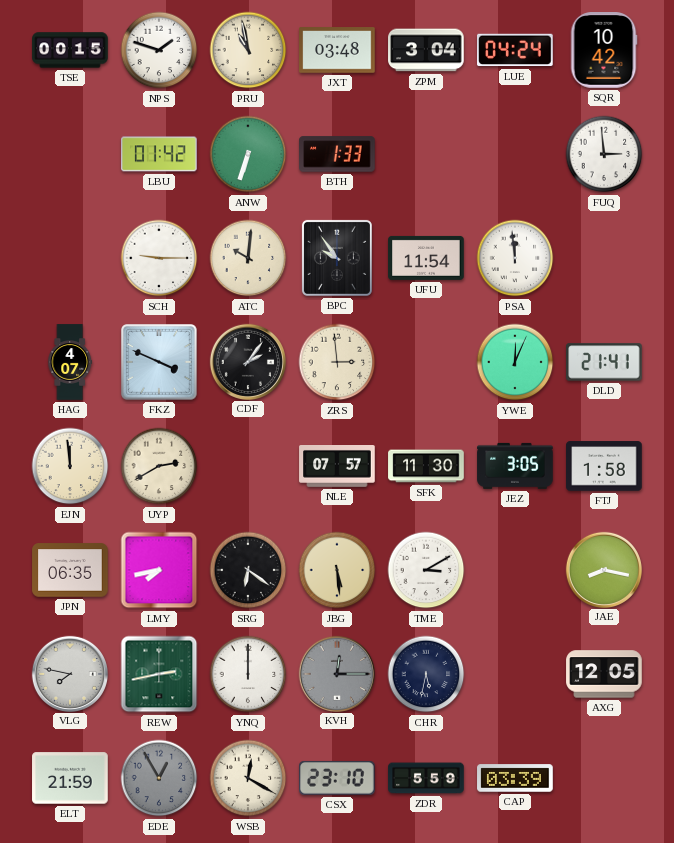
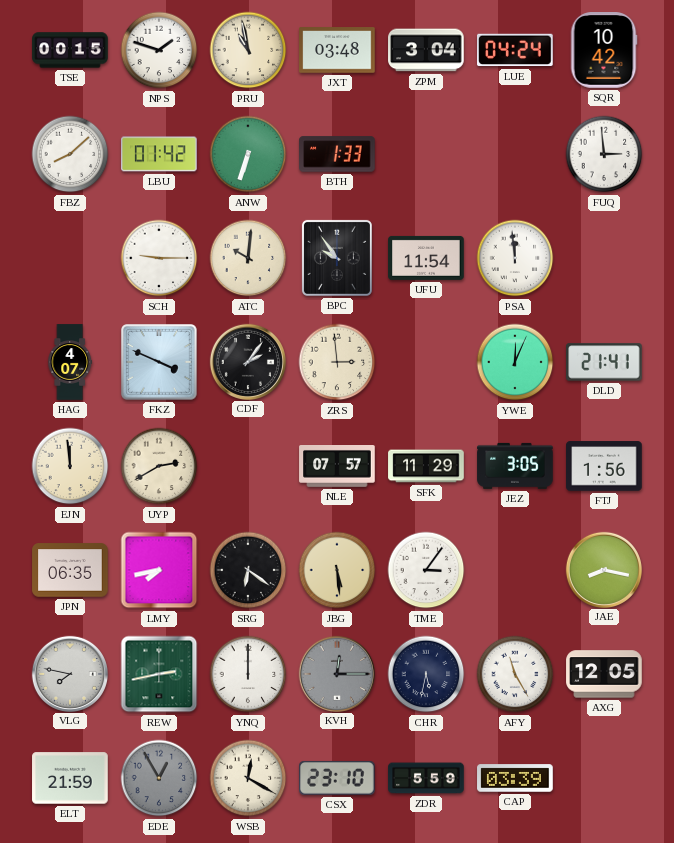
FBZ: none -> 8:08 (70, 154)
SFK: 11:30 -> 11:29 (426, 466)
FTJ: 1:58 -> 1:56 (604, 466)
TME: 3:10 -> 3:06 (426, 570)
AFY: none -> 11:25 (515, 674)
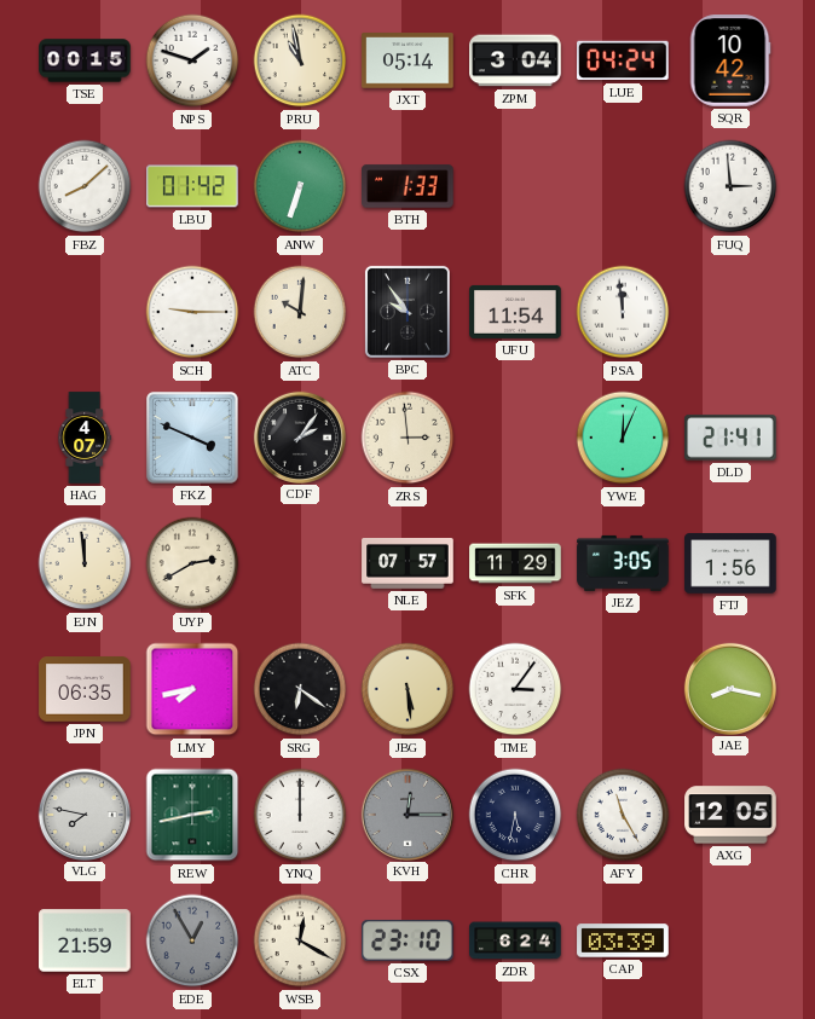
JXT: 03:48 -> 05:14 (407, 60)
ZDR: 5:59 -> 6:24 (515, 940)
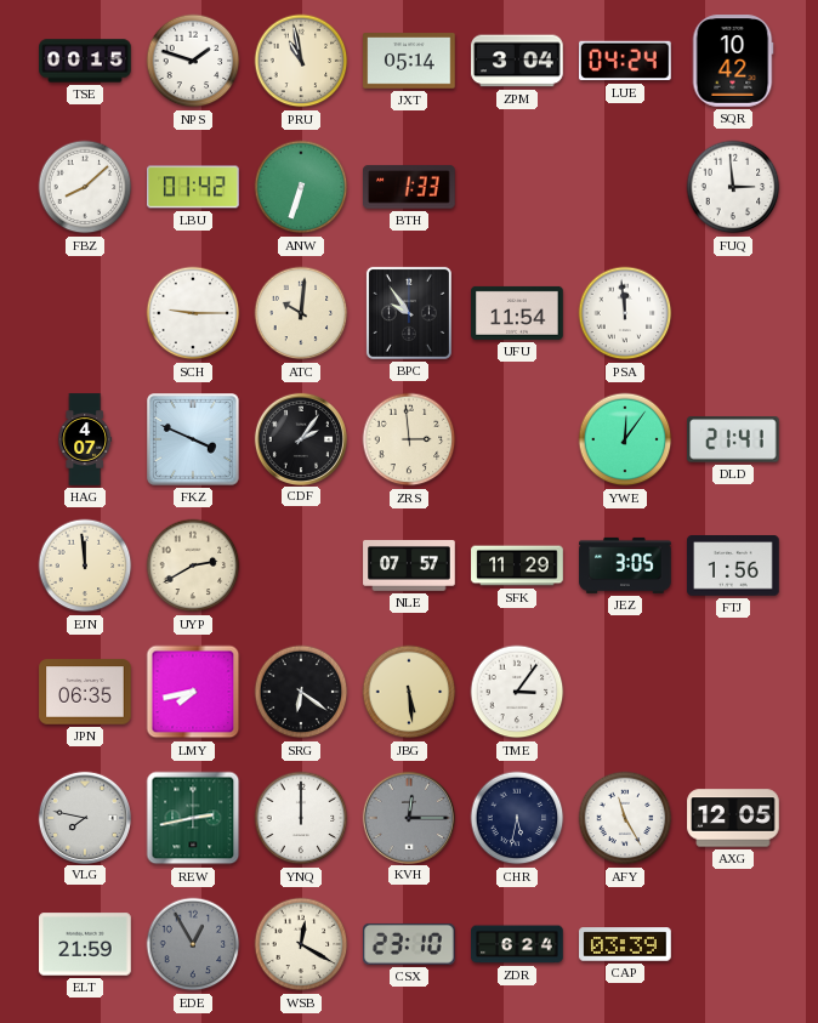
YWE: 12:04 -> 12:06 (625, 439)
JAE: 8:17 -> none (729, 688)
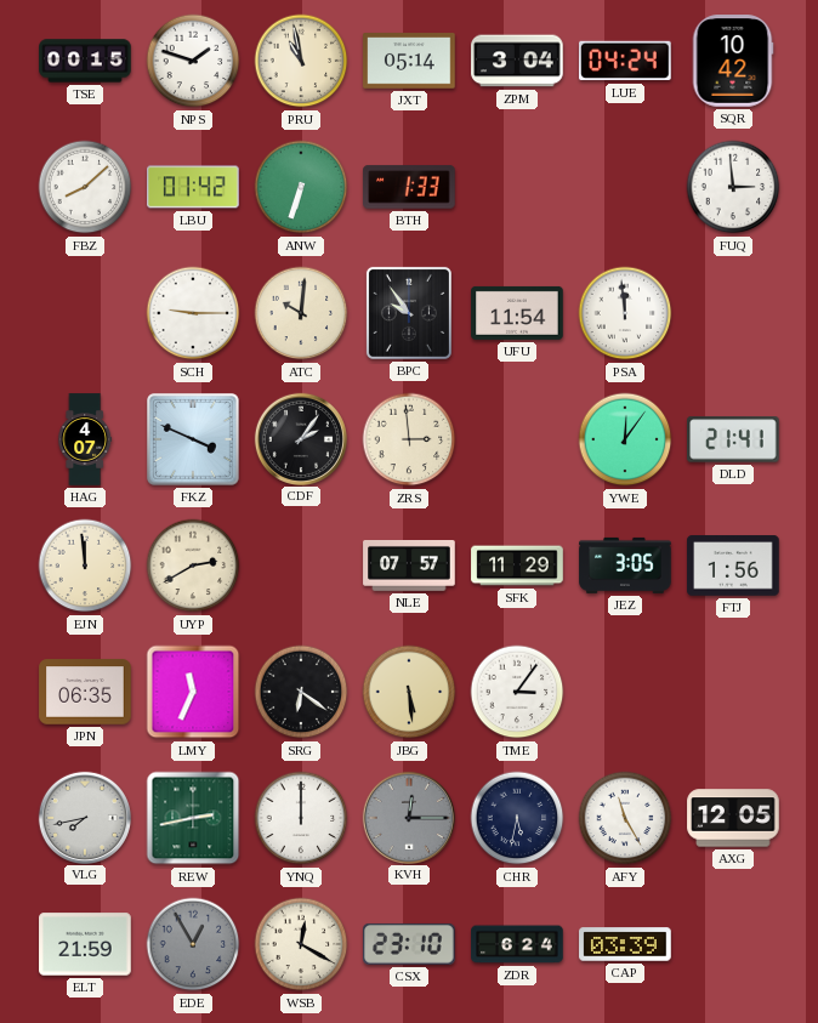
LMY: 7:43 -> 11:34 (193, 692)
VLG: 7:47 -> 7:43 (84, 817)
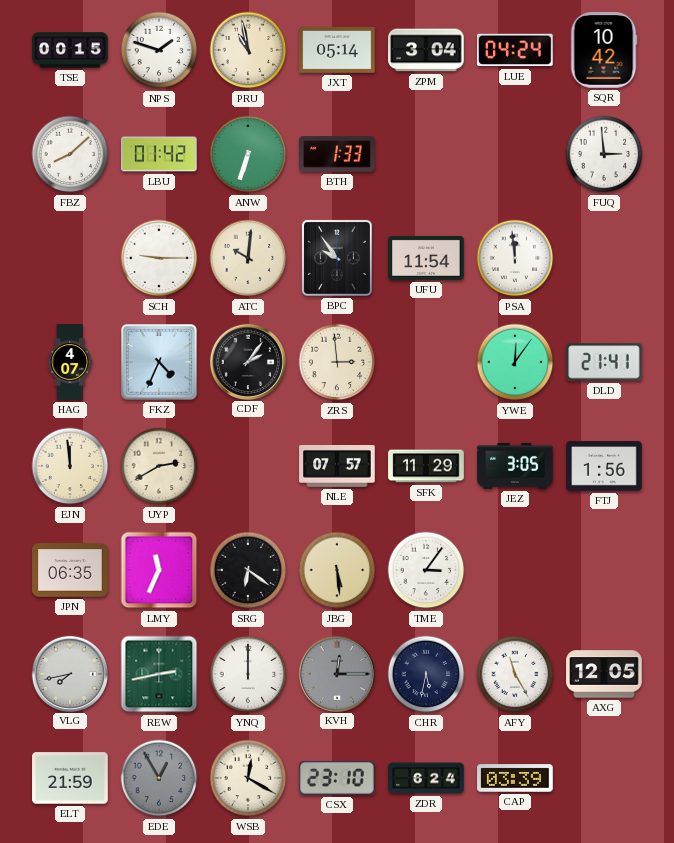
FKZ: 3:49 -> 4:34 (159, 362)
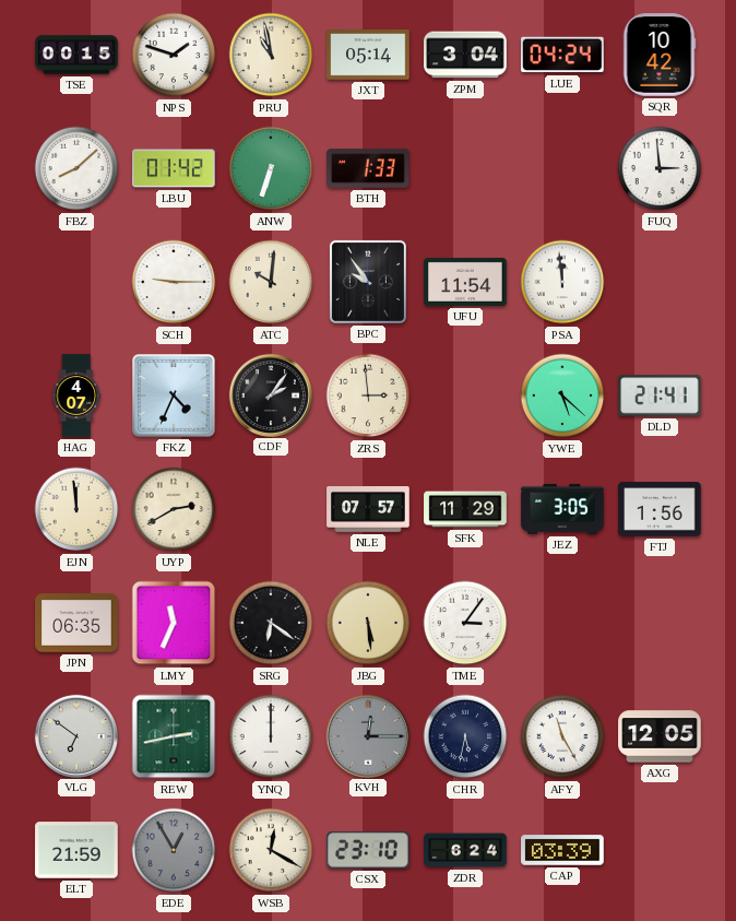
YWE: 12:06 -> 5:22 (562, 395)
VLG: 7:43 -> 6:51 (75, 735)
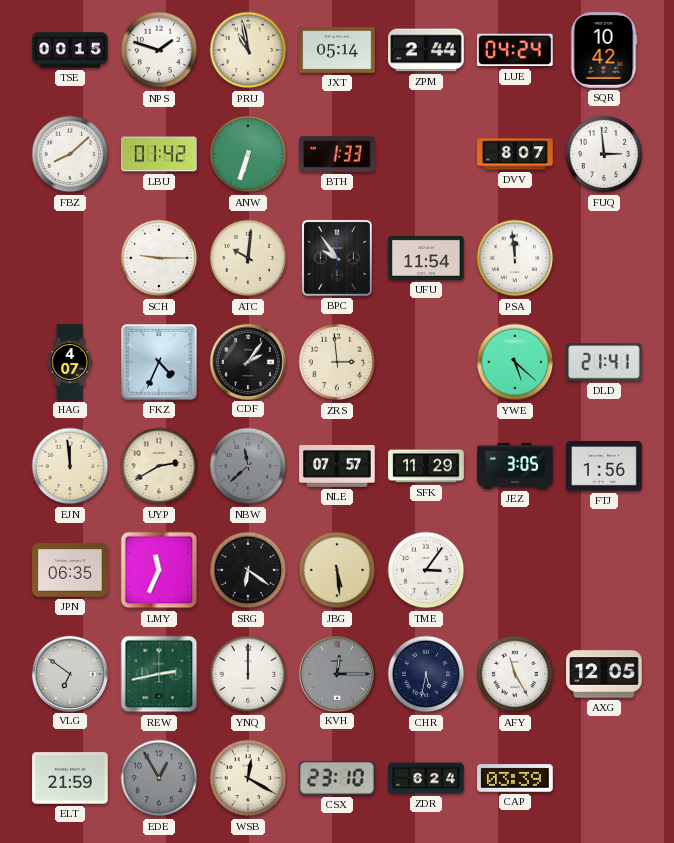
ZPM: 3:04 -> 2:44 (426, 50)
DVV: none -> 8:07 (515, 154)
NBW: none -> 11:38 (248, 466)
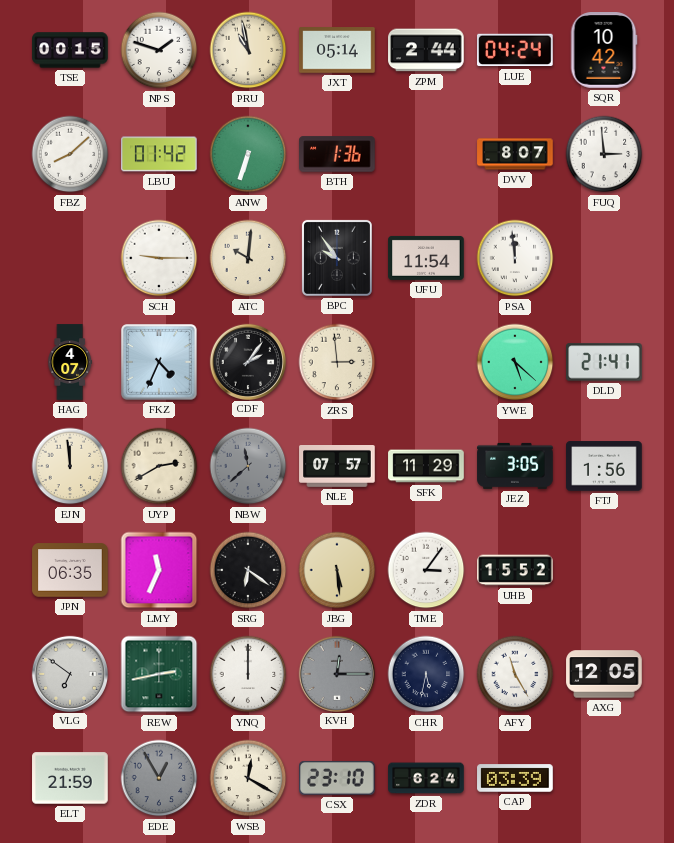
BTH: 1:33 -> 1:36 (337, 154)
UHB: none -> 15:52 (515, 570)
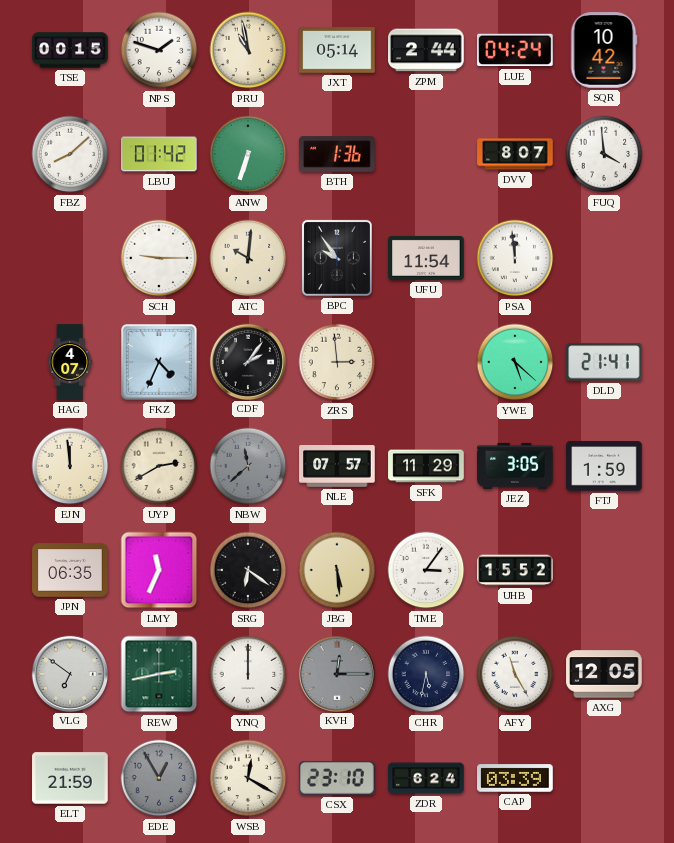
FUQ: 2:59 -> 3:59 (604, 154)
FTJ: 1:56 -> 1:59 (604, 466)
